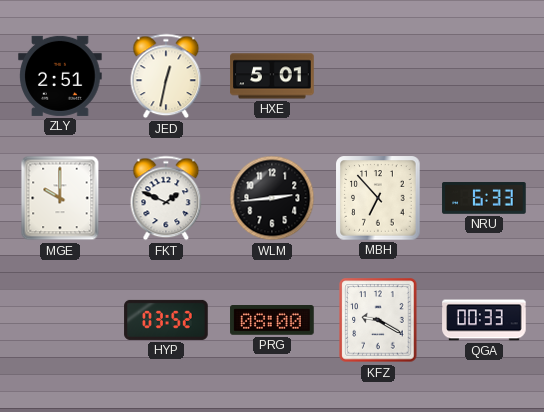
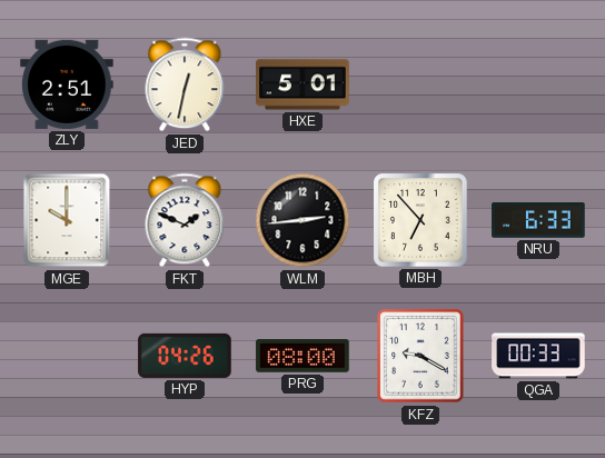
HYP: 03:52 -> 04:26 (185, 356)
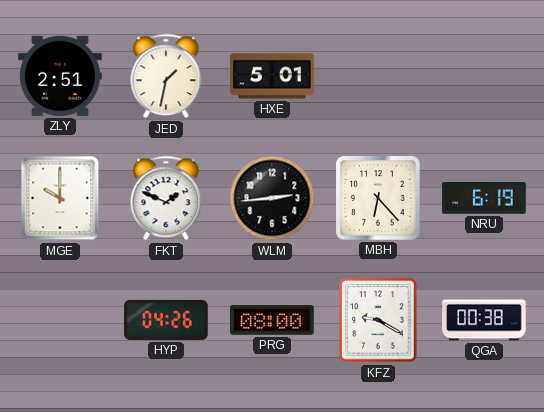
JED: 12:32 -> 1:32 (166, 76)
MBH: 6:53 -> 6:23 (378, 198)
NRU: 6:33 -> 6:19 (484, 199)
QGA: 00:33 -> 00:38 (484, 320)
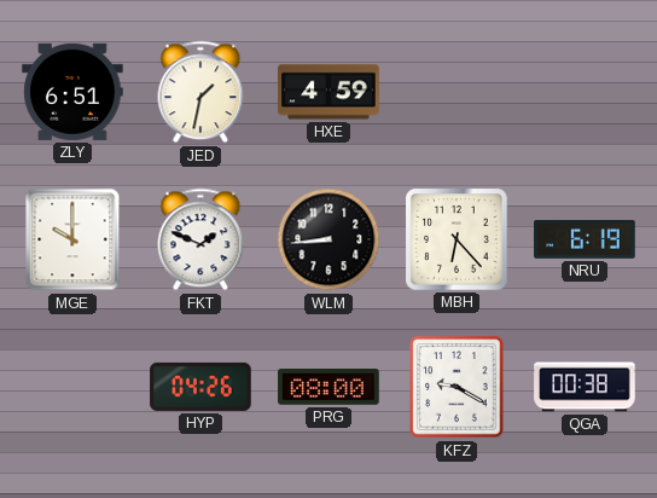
ZLY: 2:51 -> 6:51 (72, 92)
HXE: 5:01 -> 4:59 (328, 92)
WLM: 2:44 -> 8:44 (328, 239)
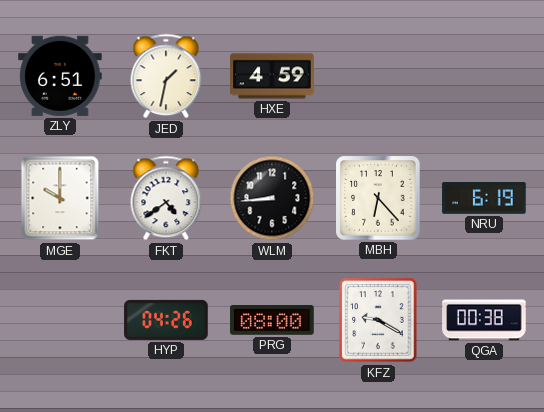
FKT: 1:49 -> 4:39 (166, 198)
